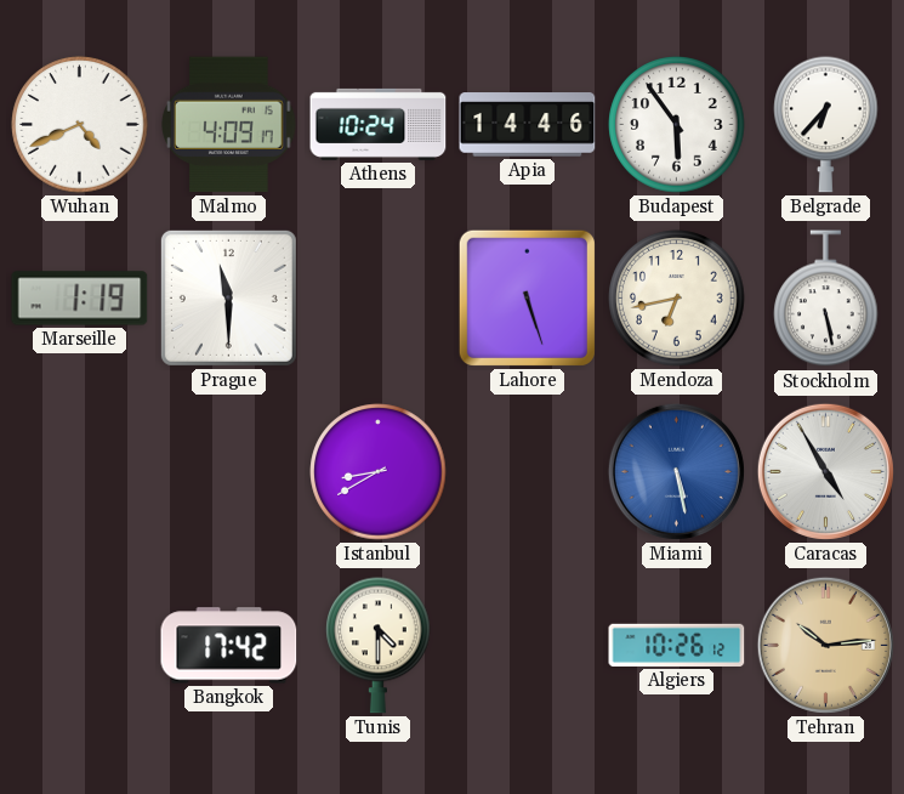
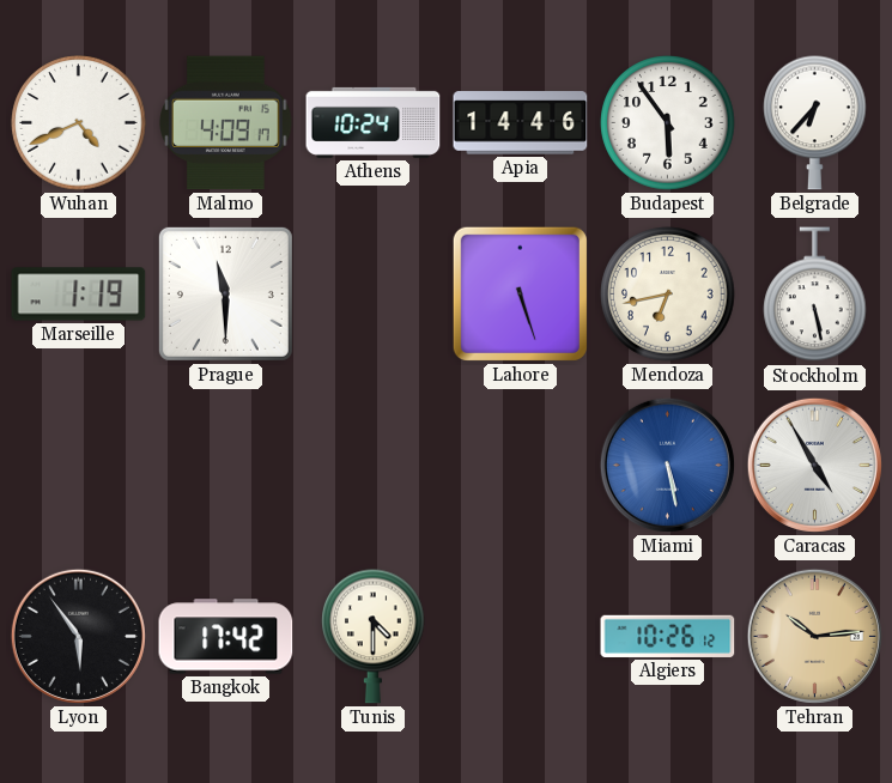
Istanbul: 8:40 -> none (379, 472)
Lyon: none -> 5:54 (78, 636)
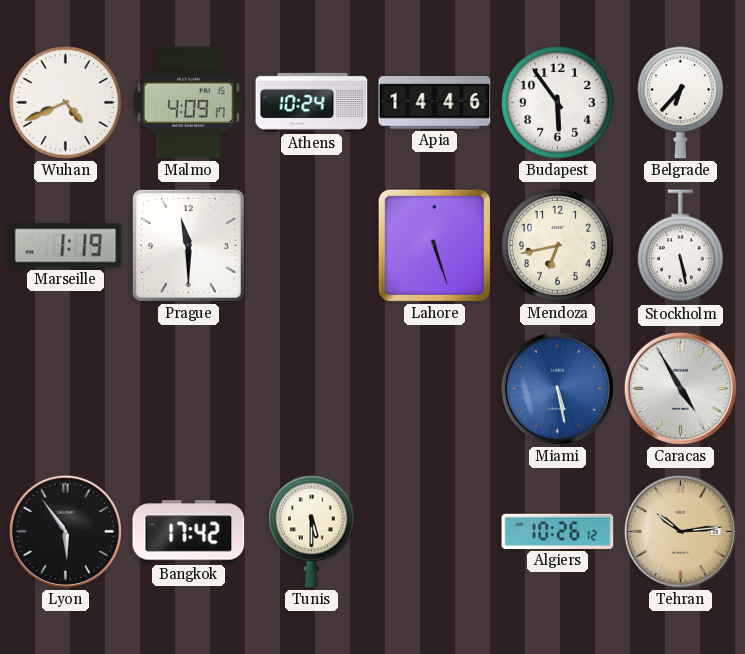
Tunis: 4:30 -> 5:30 (312, 531)
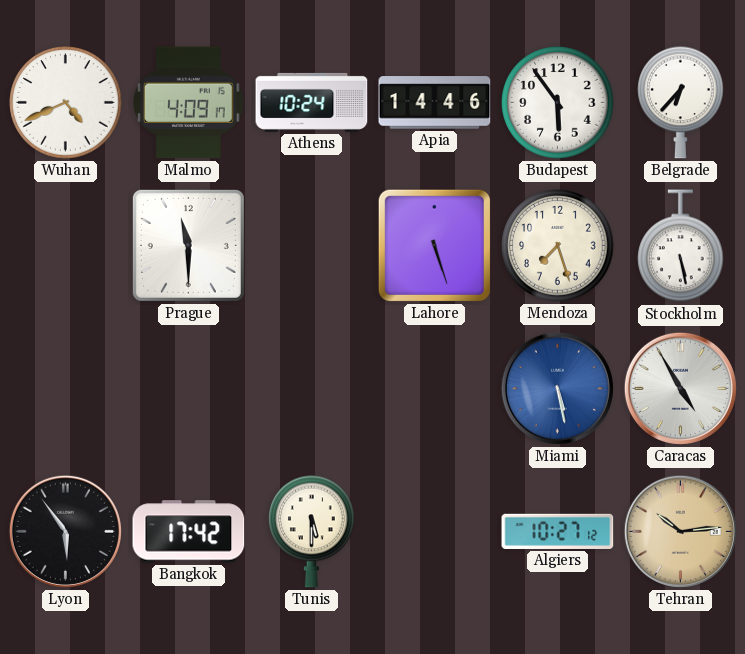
Marseille: 1:19 -> none (66, 246)
Mendoza: 6:43 -> 7:27 (558, 246)
Algiers: 10:26 -> 10:27 (558, 531)
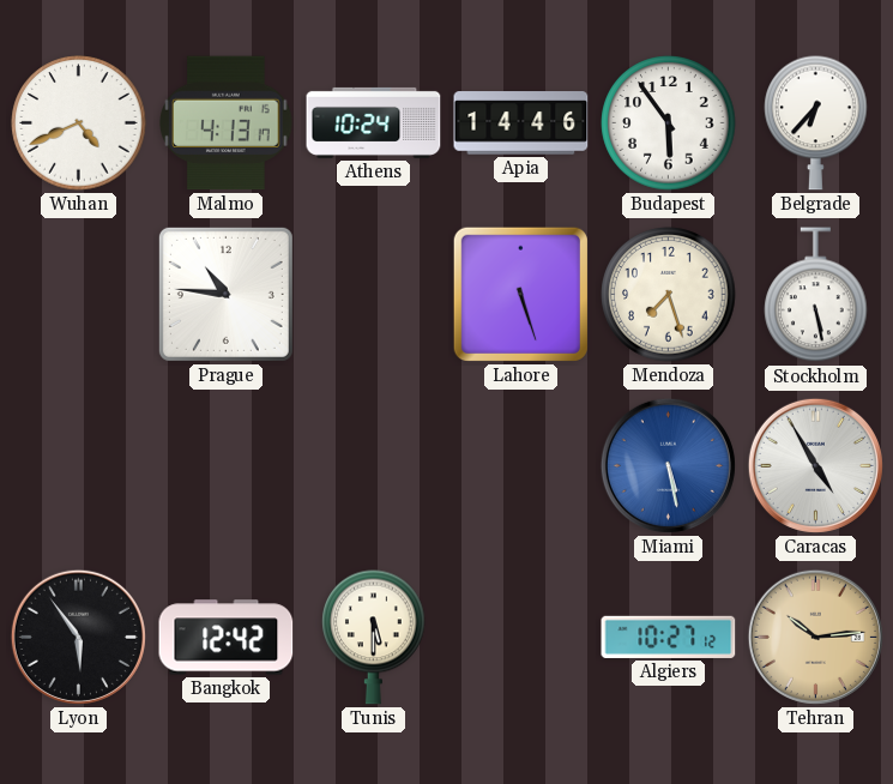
Malmo: 4:09 -> 4:13 (227, 123)
Prague: 11:30 -> 10:46 (225, 294)
Bangkok: 17:42 -> 12:42 (227, 638)
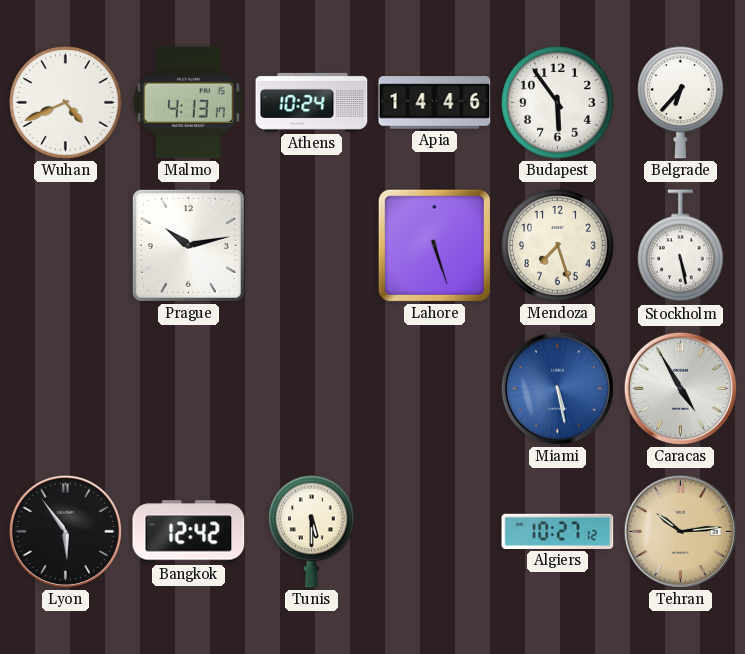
Prague: 10:46 -> 10:13 (188, 245)
